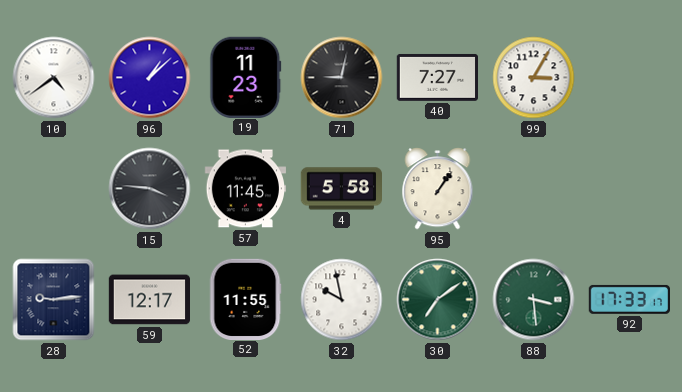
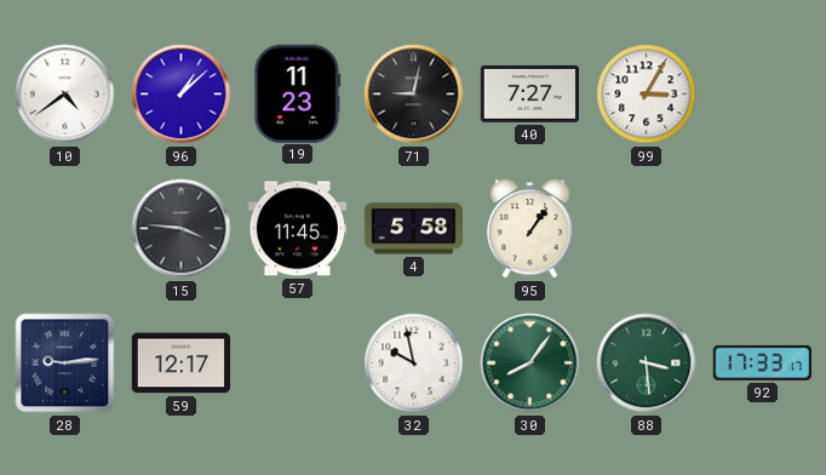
52: 11:55 -> none (245, 299)
30: 7:09 -> 8:06 (530, 364)
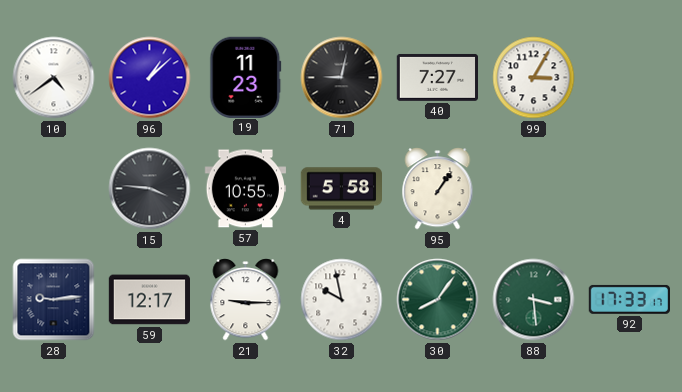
57: 11:45 -> 10:55 (245, 189)
21: none -> 9:15 (246, 300)
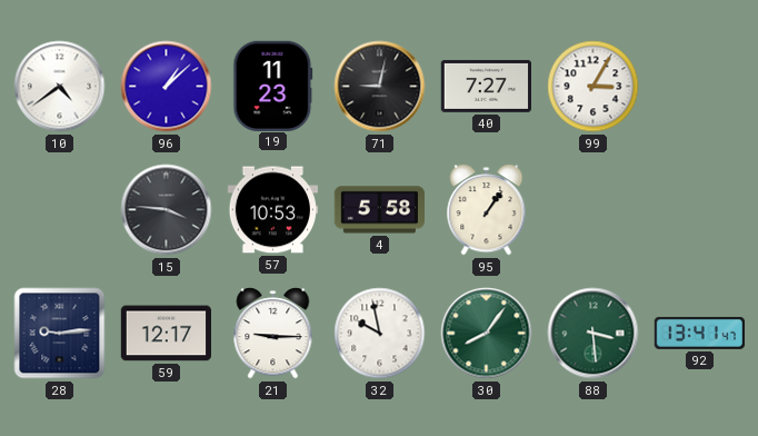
57: 10:55 -> 10:53 (272, 210)
92: 17:33 -> 13:41 (699, 333)
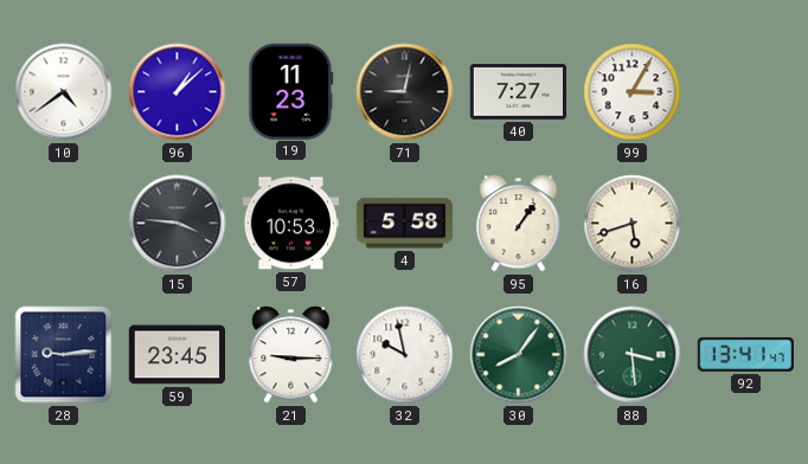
16: none -> 5:42 (633, 224)
59: 12:17 -> 23:45 (177, 355)
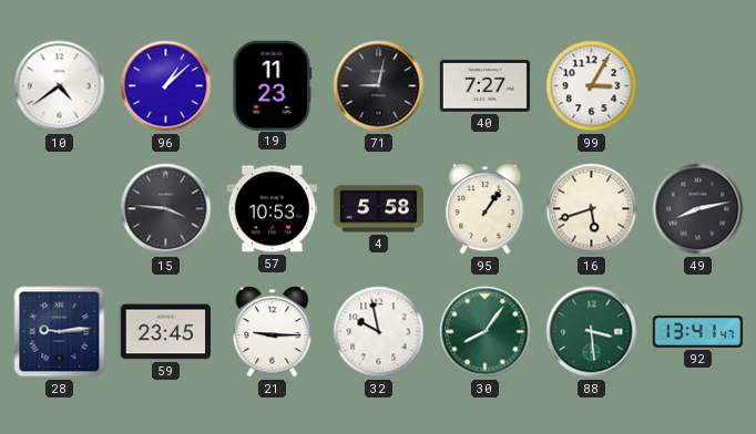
49: none -> 8:13 (698, 209)
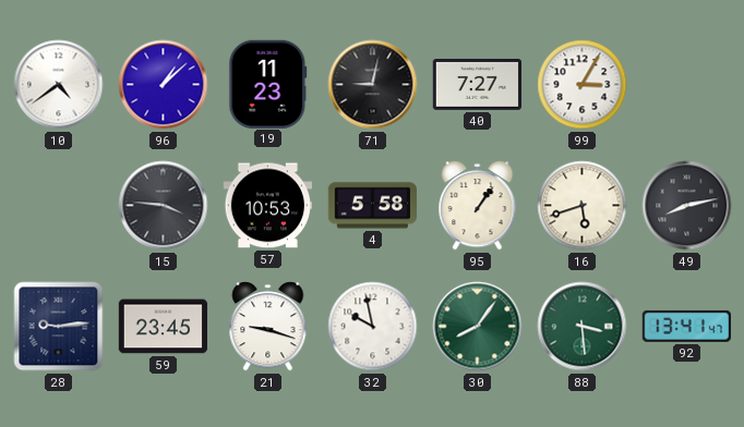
21: 9:15 -> 9:18 (268, 327)
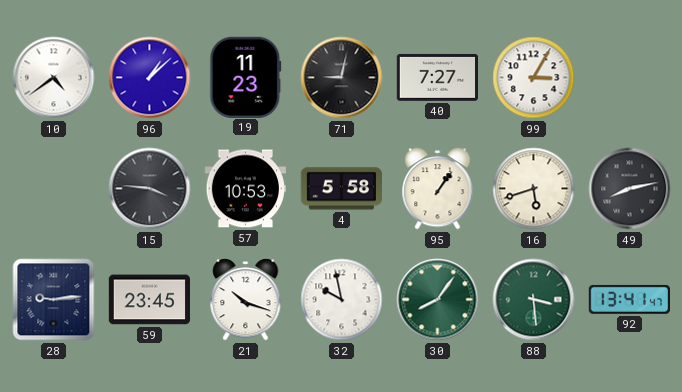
21: 9:18 -> 10:18 (246, 300)
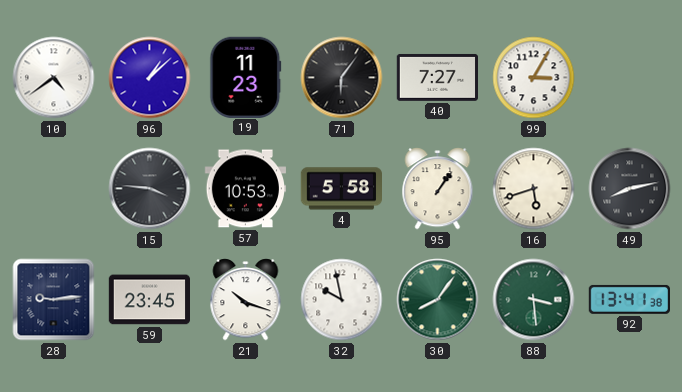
71: 9:02 -> 6:06 (342, 78)
92: 13:41:47 -> 13:41:38 (629, 299)
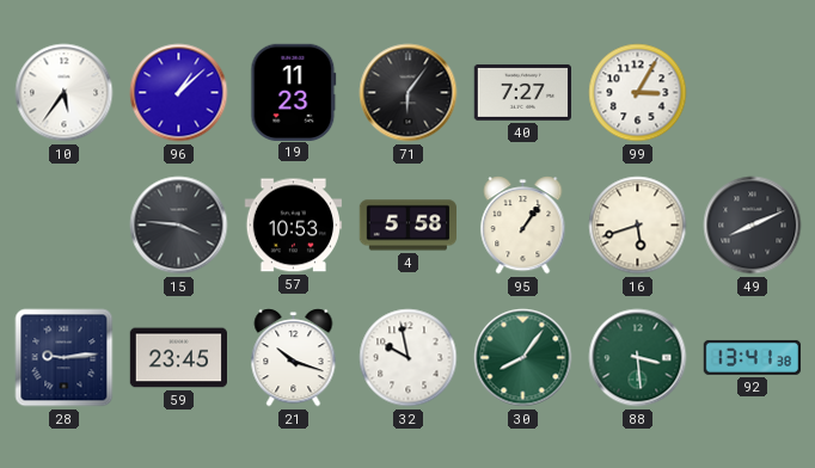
10: 4:39 -> 5:36 (65, 93)
49: 8:13 -> 8:11 (753, 226)
